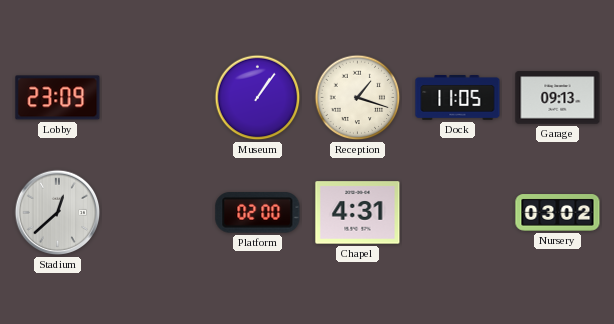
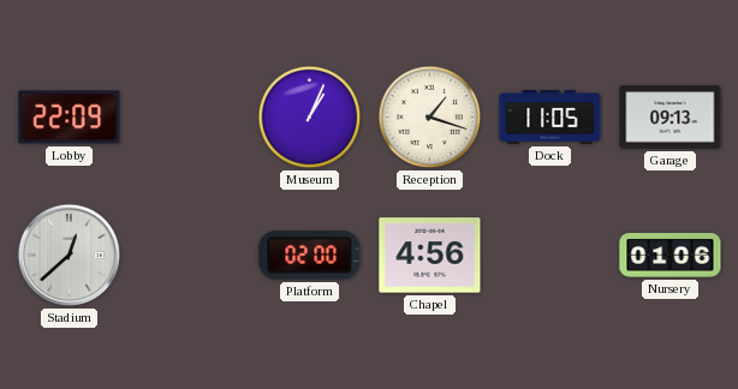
Lobby: 23:09 -> 22:09 (70, 118)
Museum: 1:06 -> 1:04 (310, 118)
Chapel: 4:31 -> 4:56 (430, 256)
Nursery: 03:02 -> 01:06 (671, 256)
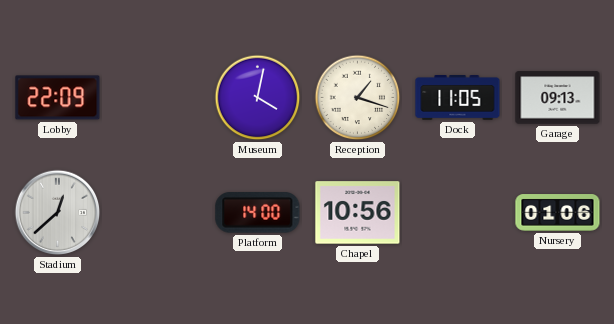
Museum: 1:04 -> 4:02 (258, 98)
Platform: 02:00 -> 14:00 (258, 213)
Chapel: 4:56 -> 10:56 (358, 213)
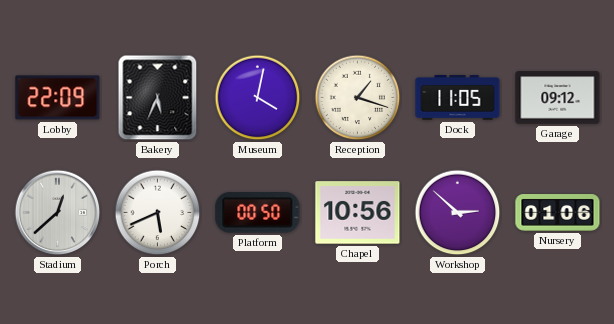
Bakery: none -> 5:34 (158, 98)
Garage: 09:13 -> 09:12 (558, 98)
Porch: none -> 5:41 (158, 213)
Platform: 14:00 -> 00:50 (258, 213)
Workshop: none -> 2:52 (458, 213)
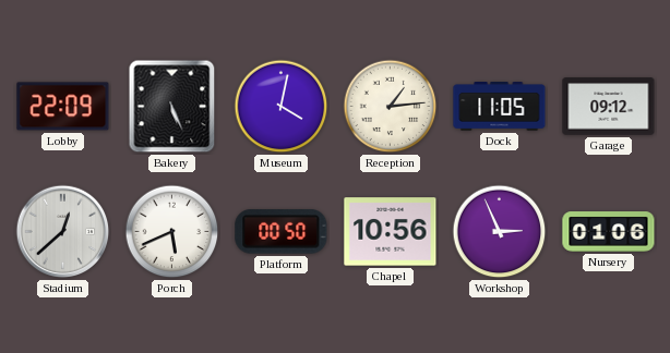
Bakery: 5:34 -> 5:26 (172, 107)
Reception: 1:18 -> 1:14 (391, 107)
Workshop: 2:52 -> 2:56 (500, 232)
